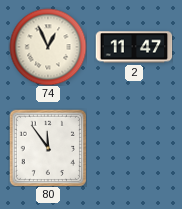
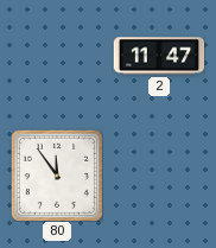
74: 12:56 -> none (48, 47)
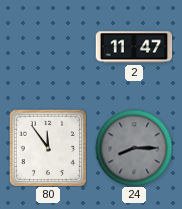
24: none -> 8:15 (134, 148)
